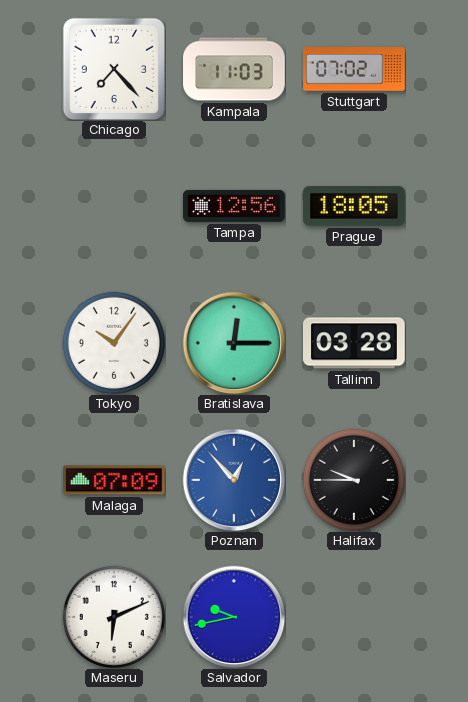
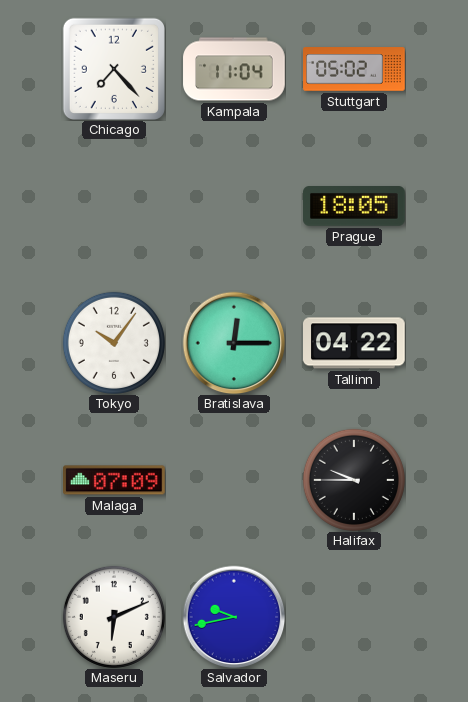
Kampala: 11:03 -> 11:04 (234, 69)
Stuttgart: 07:02 -> 05:02 (354, 69)
Tampa: 12:56 -> none (234, 206)
Tallinn: 03:28 -> 04:22 (355, 343)
Poznan: 12:53 -> none (234, 480)
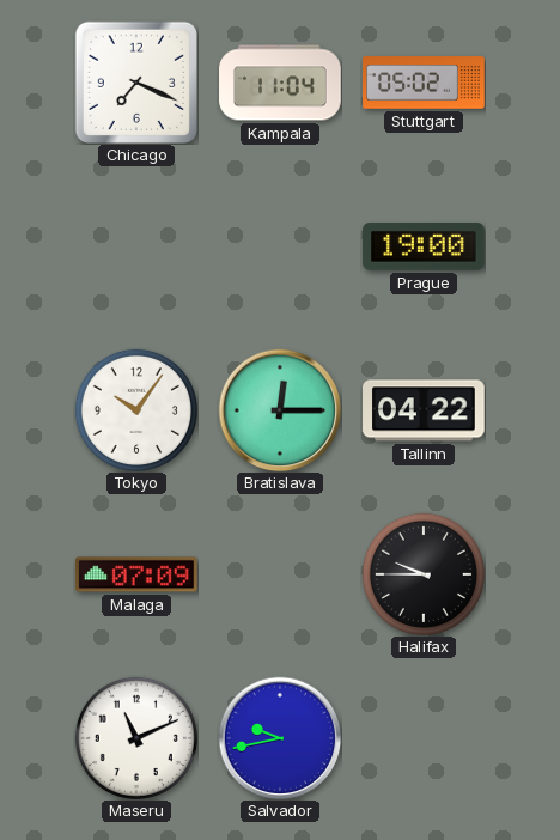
Chicago: 7:23 -> 7:19 (136, 83)
Prague: 18:05 -> 19:00 (425, 248)
Maseru: 6:11 -> 11:11 (136, 738)
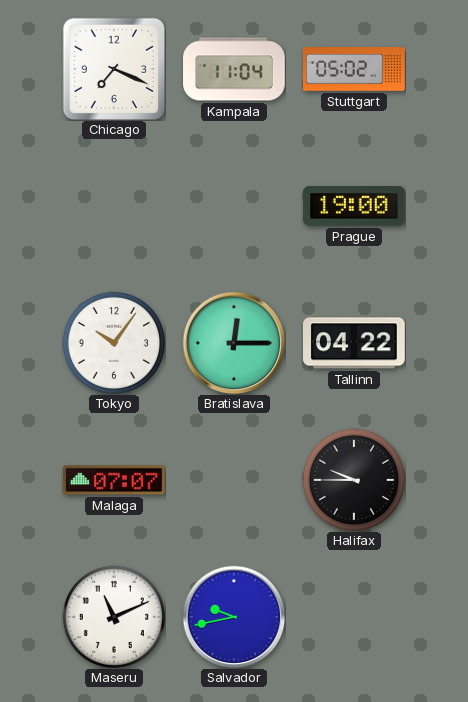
Malaga: 07:09 -> 07:07 (115, 480)
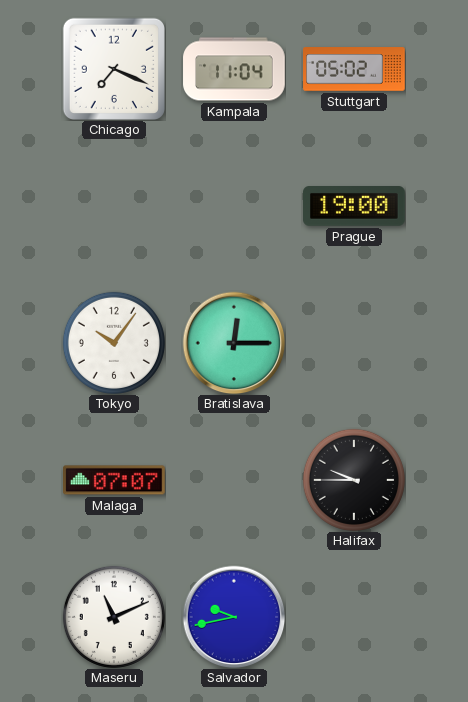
Tallinn: 04:22 -> none (355, 343)
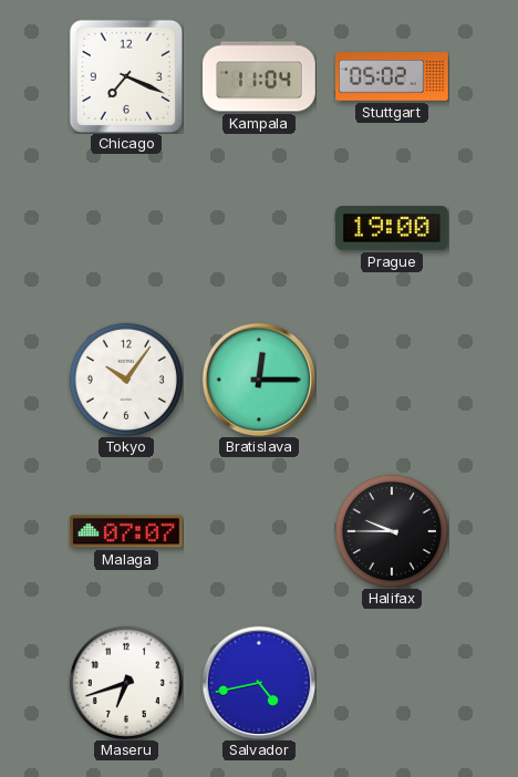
Maseru: 11:11 -> 6:42 (126, 683)
Salvador: 9:43 -> 4:43 (259, 683)
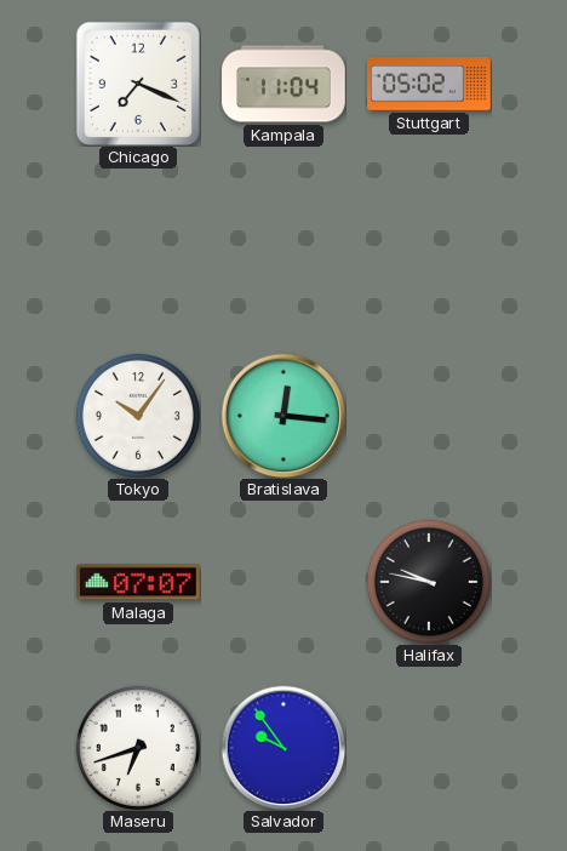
Prague: 19:00 -> none (393, 229)
Bratislava: 12:15 -> 12:16 (283, 416)
Halifax: 9:45 -> 9:47 (429, 582)
Salvador: 4:43 -> 9:54 (283, 748)
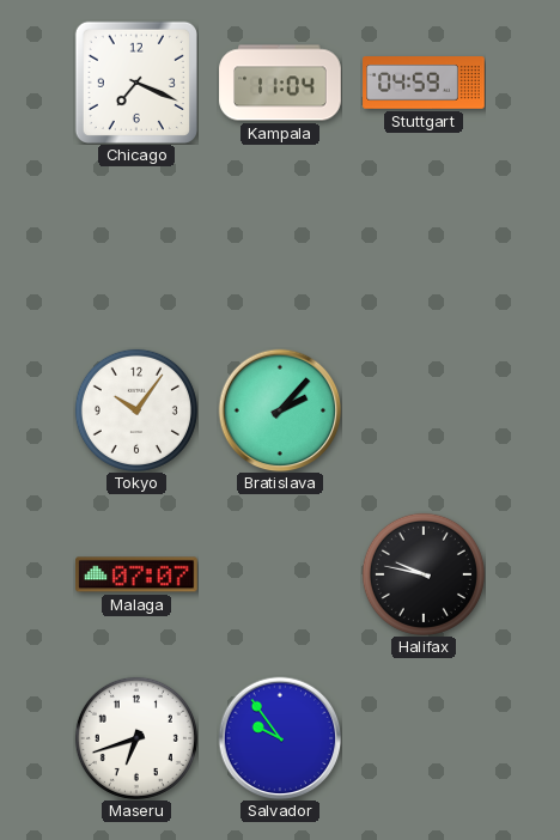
Stuttgart: 05:02 -> 04:59 (424, 83)
Bratislava: 12:16 -> 2:07 (280, 410)
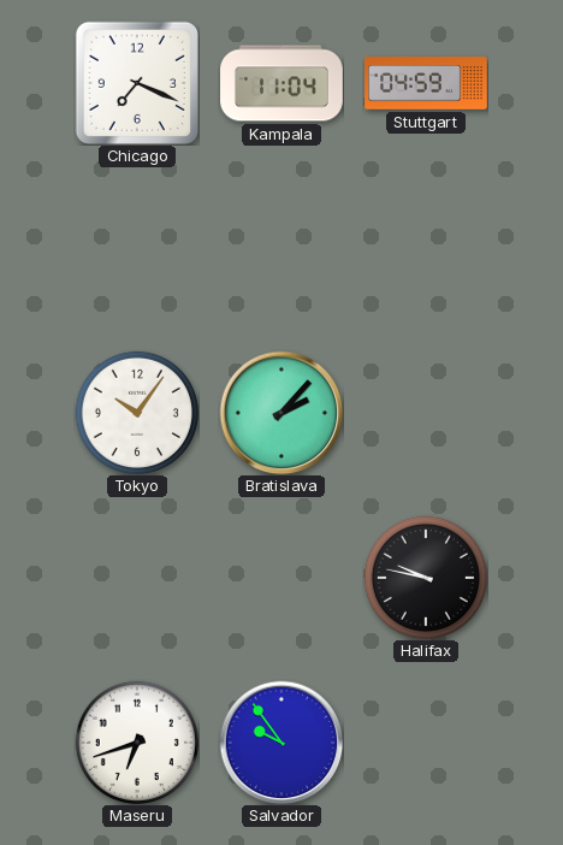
Malaga: 07:07 -> none (138, 574)
